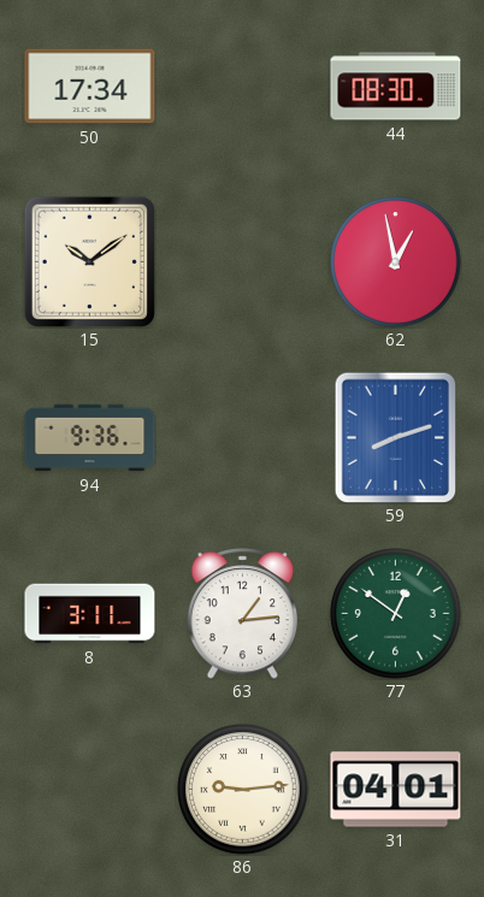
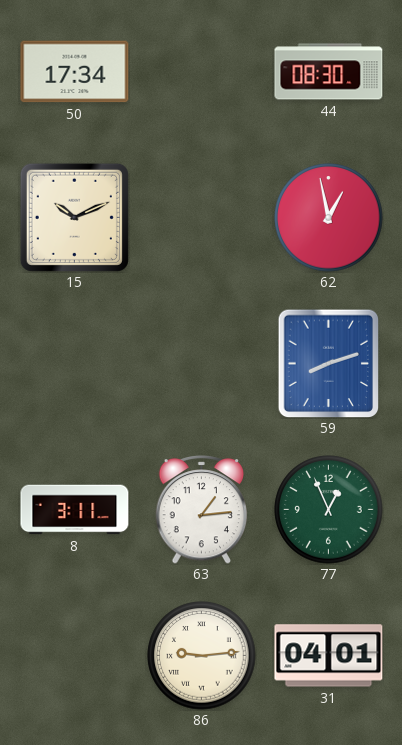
15: 10:09 -> 10:11 (74, 217)
94: 9:36 -> none (90, 438)
77: 12:51 -> 12:56 (329, 510)
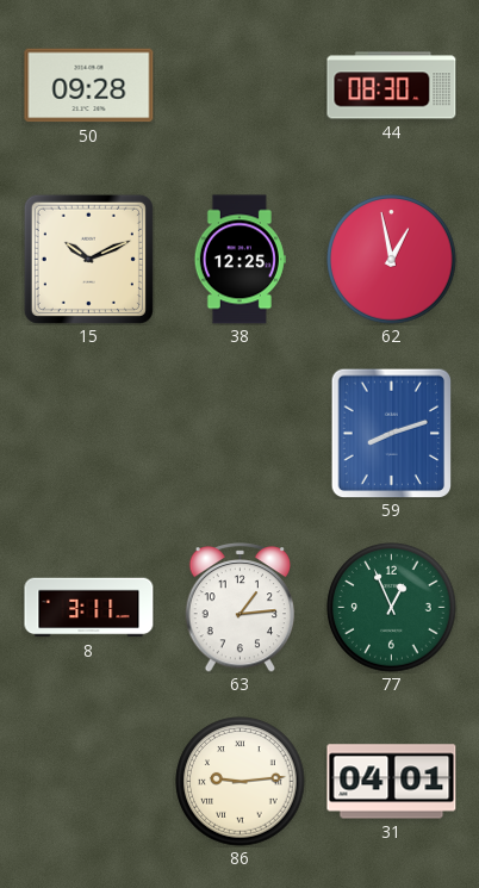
50: 17:34 -> 09:28 (89, 86)
38: none -> 12:25 (240, 260)
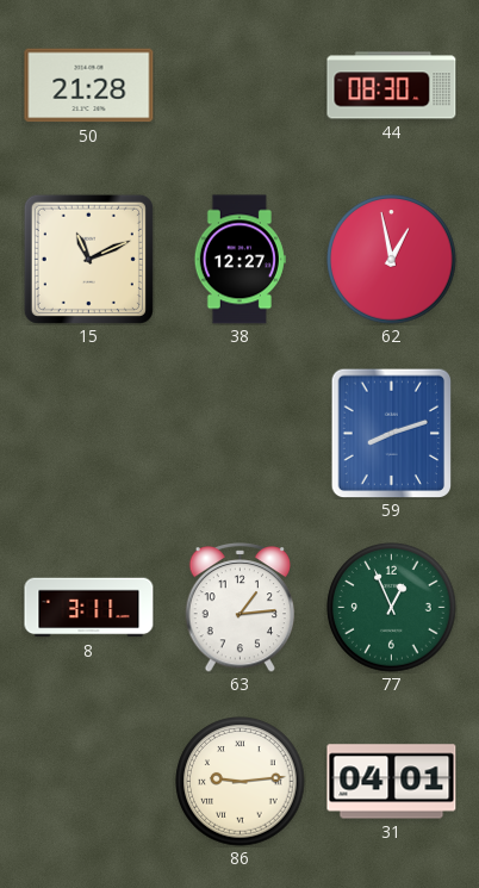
50: 09:28 -> 21:28 (89, 86)
15: 10:11 -> 11:11 (88, 259)
38: 12:25 -> 12:27 (240, 260)
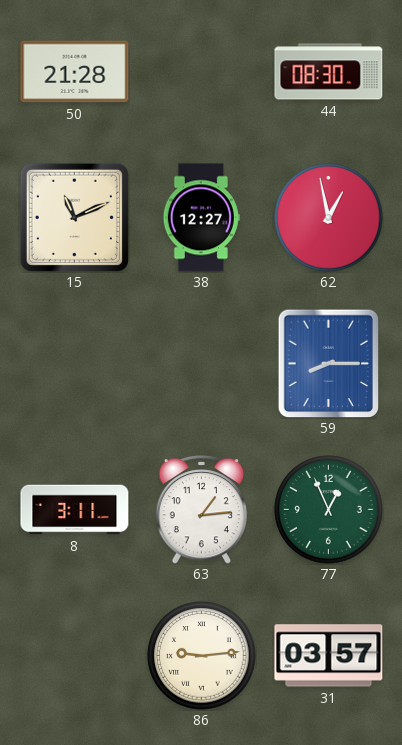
59: 8:12 -> 8:15 (329, 363)
31: 04:01 -> 03:57 (329, 656)
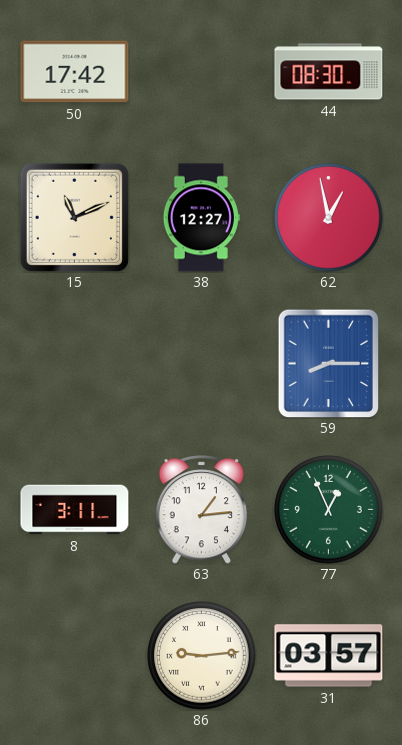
50: 21:28 -> 17:42 (75, 72)
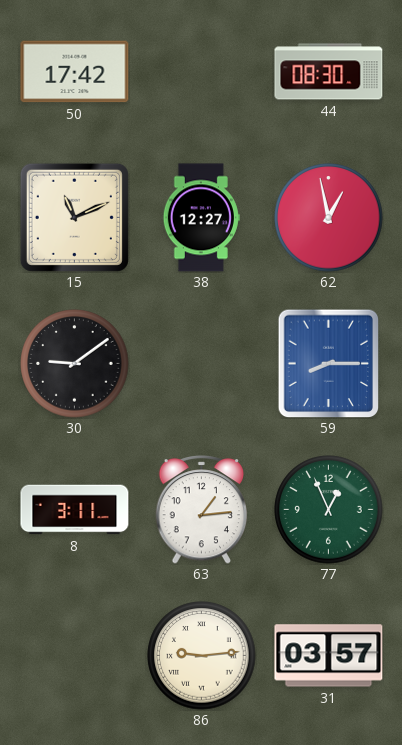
30: none -> 9:09 (75, 364)
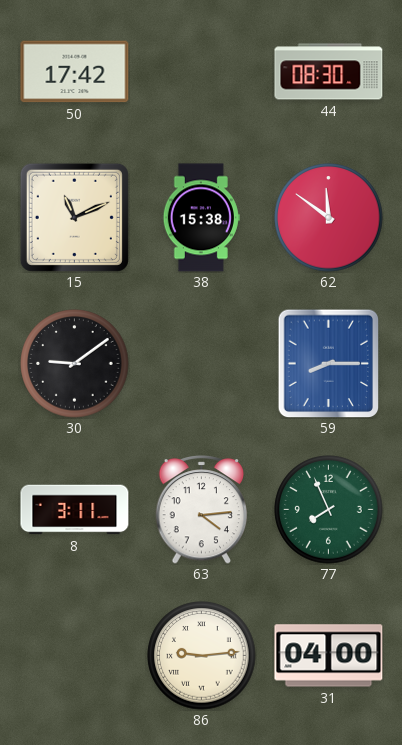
38: 12:27 -> 15:38 (201, 218)
62: 12:58 -> 11:51 (329, 218)
63: 1:14 -> 4:14 (202, 510)
77: 12:56 -> 7:56 (329, 510)
31: 03:57 -> 04:00 (329, 656)
